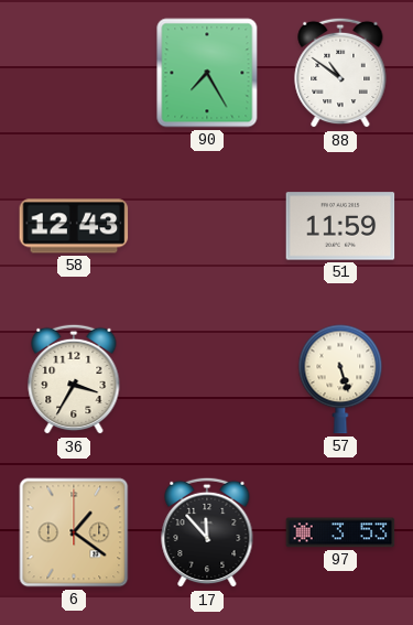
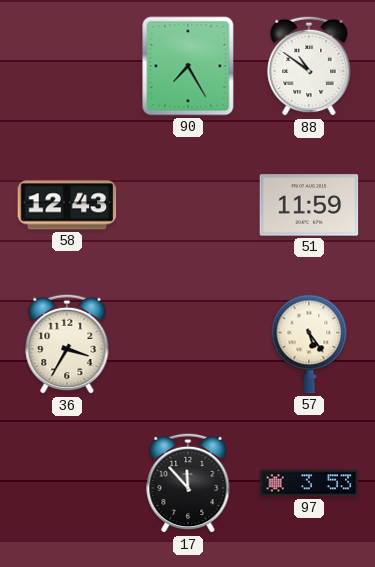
57: 5:27 -> 5:24 (309, 344)
6: 1:21 -> none (74, 532)
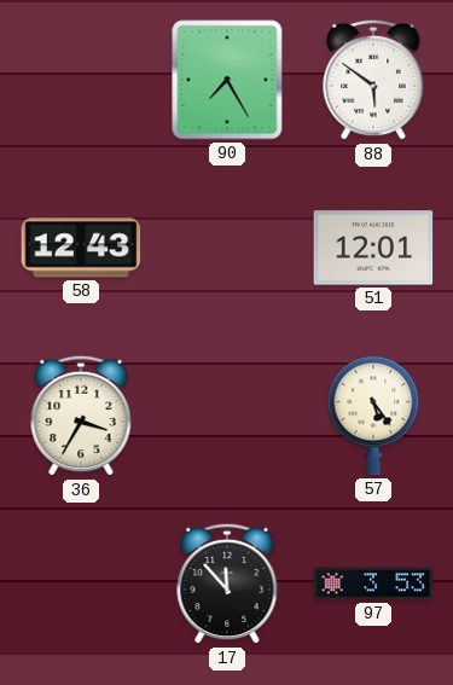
88: 10:51 -> 5:51 (373, 80)
51: 11:59 -> 12:01 (373, 248)
